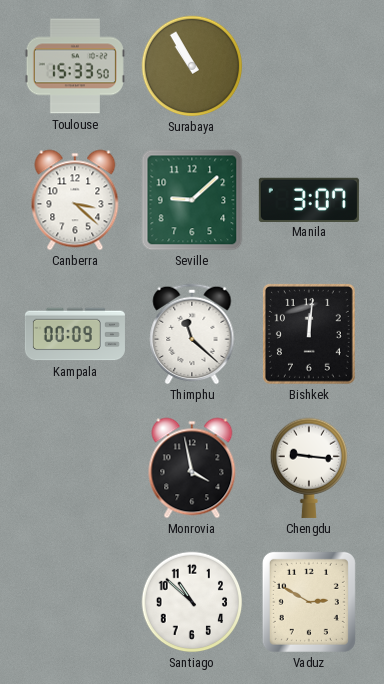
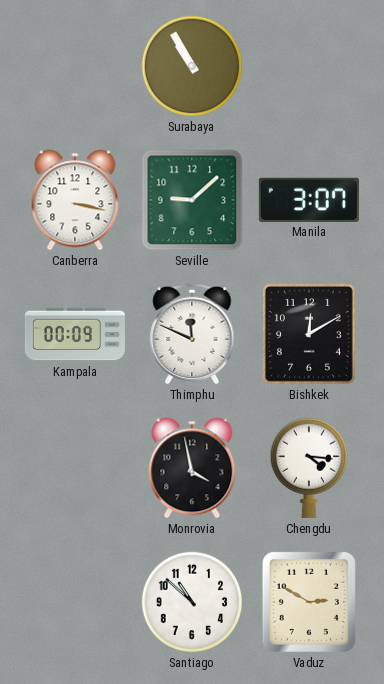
Toulouse: 15:33 -> none (75, 66)
Canberra: 3:22 -> 3:17 (75, 200)
Thimphu: 11:22 -> 11:49 (192, 334)
Bishkek: 12:01 -> 12:10 (309, 335)
Chengdu: 9:16 -> 4:16 (308, 468)
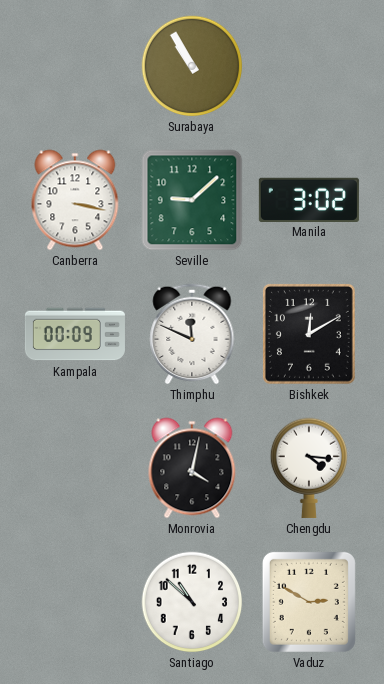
Manila: 3:07 -> 3:02 (309, 199)
Monrovia: 3:58 -> 4:02 (192, 468)
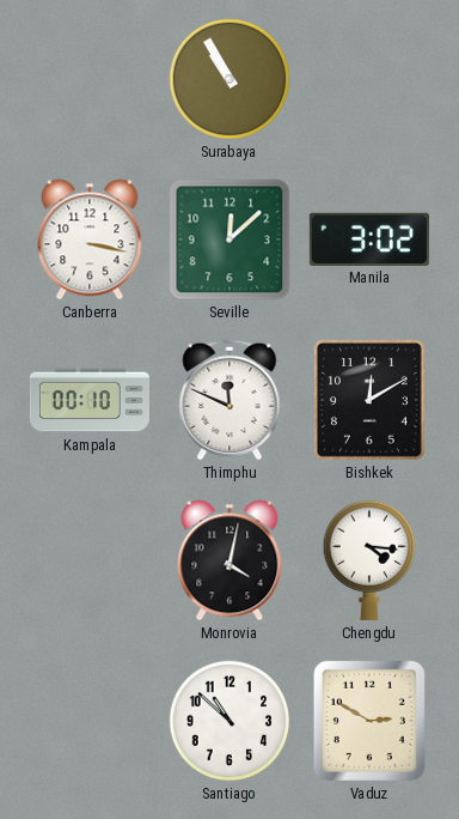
Seville: 9:08 -> 12:08 (229, 239)
Kampala: 00:09 -> 00:10 (90, 400)
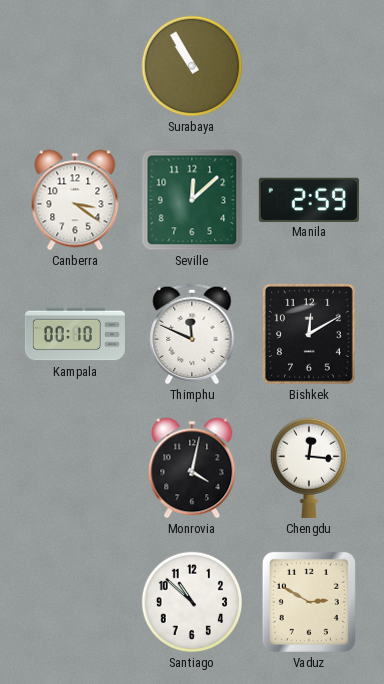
Canberra: 3:17 -> 3:21 (75, 200)
Manila: 3:02 -> 2:59 (309, 199)
Chengdu: 4:16 -> 12:16 (308, 468)
